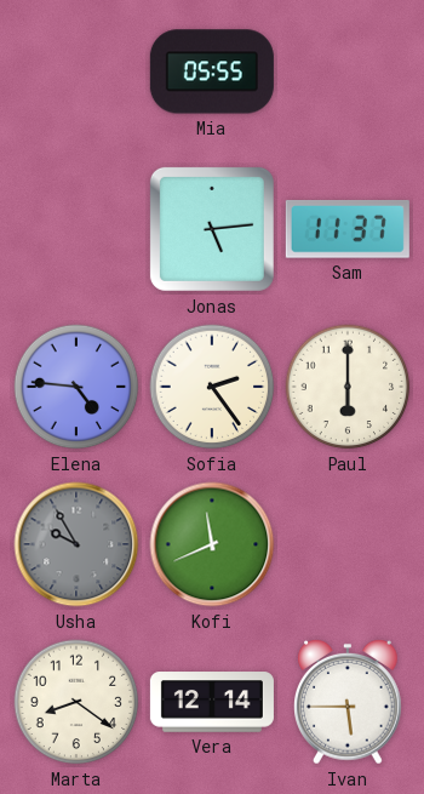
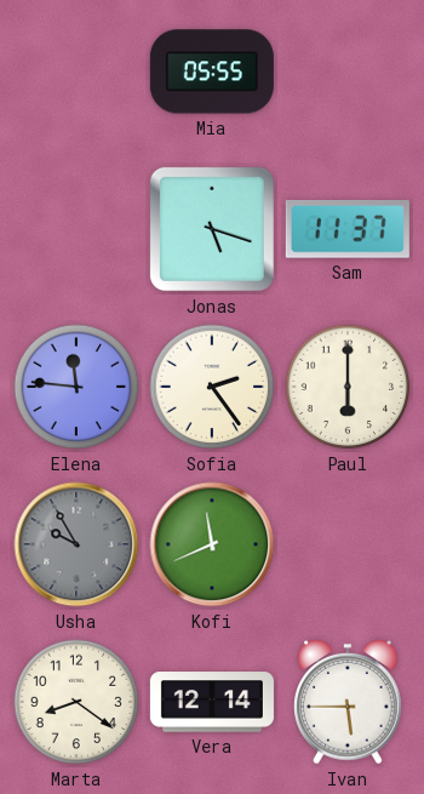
Jonas: 5:14 -> 5:18 (212, 229)
Elena: 4:46 -> 11:46 (76, 387)
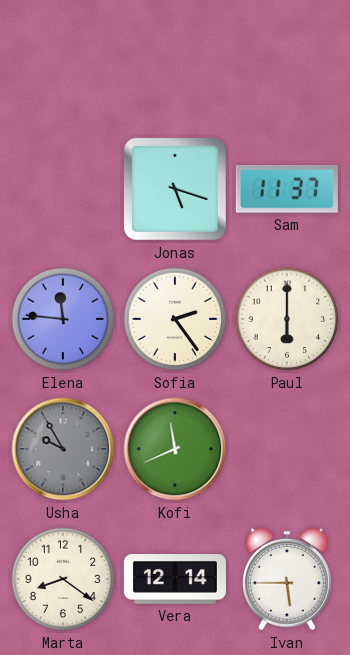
Mia: 05:55 -> none (212, 72)
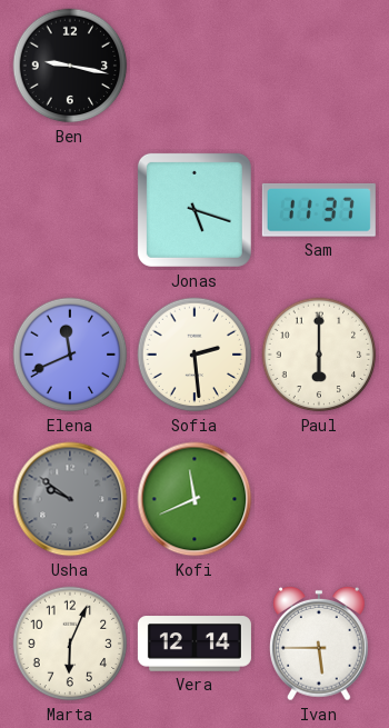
Ben: none -> 9:17 (70, 66)
Elena: 11:46 -> 11:41 (70, 355)
Sofia: 2:24 -> 2:29 (194, 355)
Usha: 9:55 -> 9:51 (70, 499)
Marta: 8:21 -> 6:04 (70, 644)
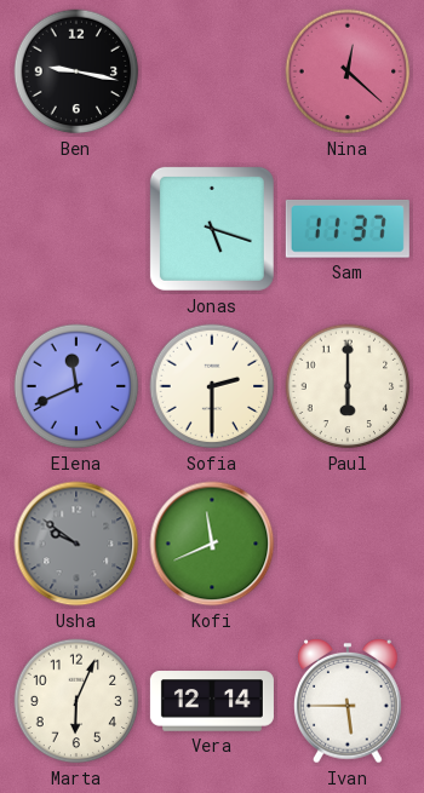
Nina: none -> 12:22 (348, 71)
Sofia: 2:29 -> 2:30 (212, 386)
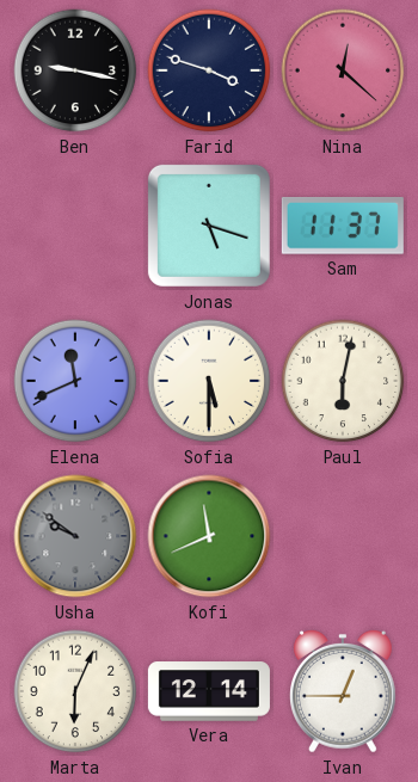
Farid: none -> 3:48 (209, 70)
Sofia: 2:30 -> 5:30 (209, 381)
Paul: 6:00 -> 6:02 (343, 381)
Ivan: 5:45 -> 12:45 (344, 691)
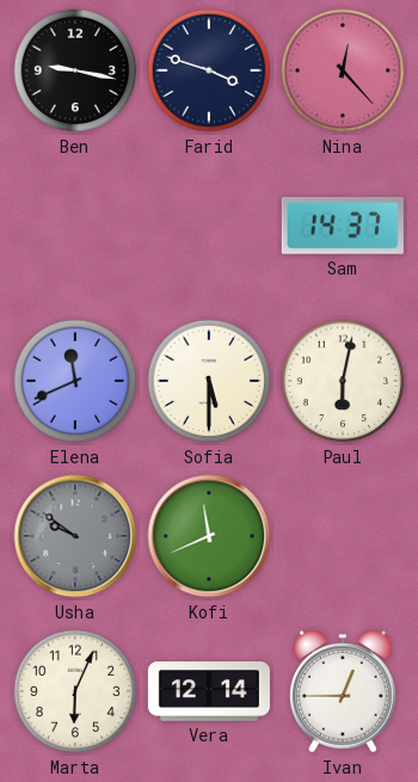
Nina: 12:22 -> 12:23 (343, 70)
Jonas: 5:18 -> none (209, 226)
Sam: 11:37 -> 14:37 (343, 226)
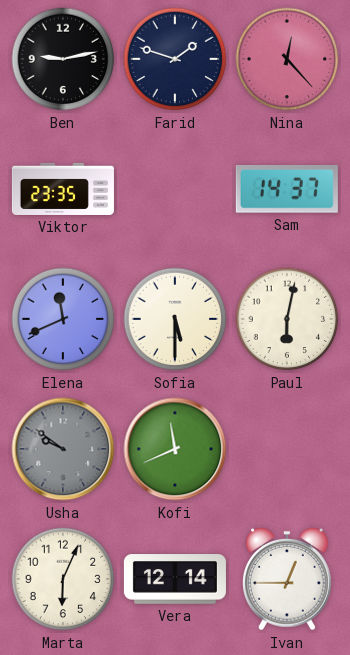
Ben: 9:17 -> 9:13 (63, 59)
Farid: 3:48 -> 1:48 (175, 59)
Viktor: none -> 23:35 (63, 189)
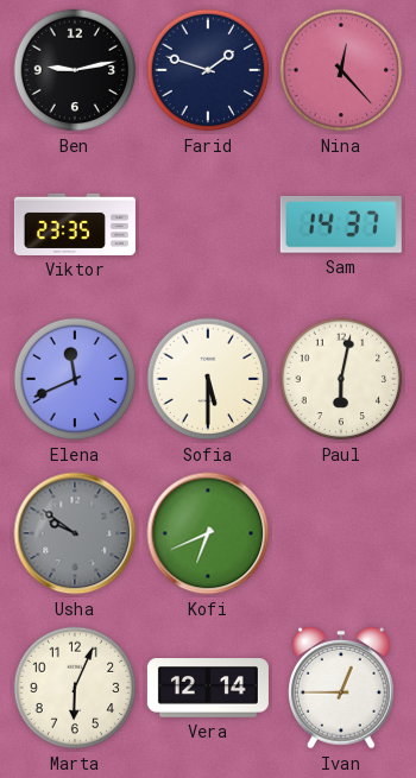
Kofi: 11:41 -> 6:41 (208, 533)
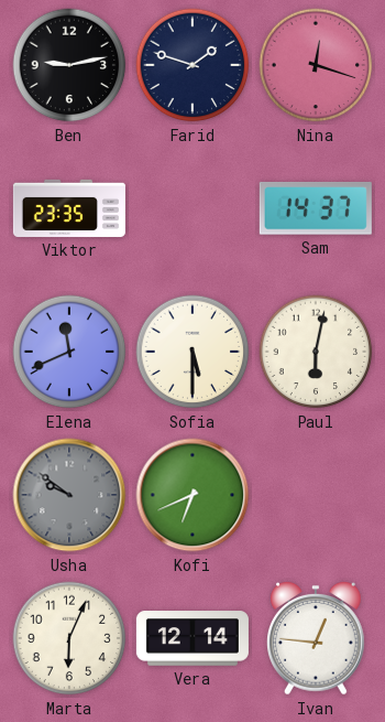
Nina: 12:23 -> 12:18 (316, 65)
Ivan: 12:45 -> 12:46 (317, 638)
